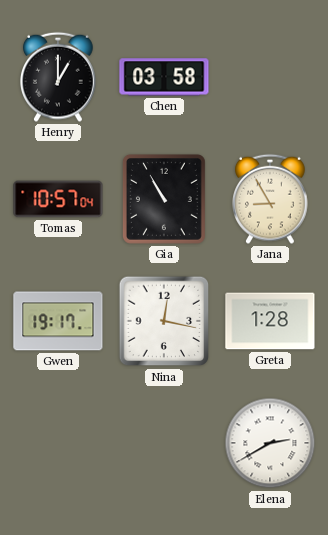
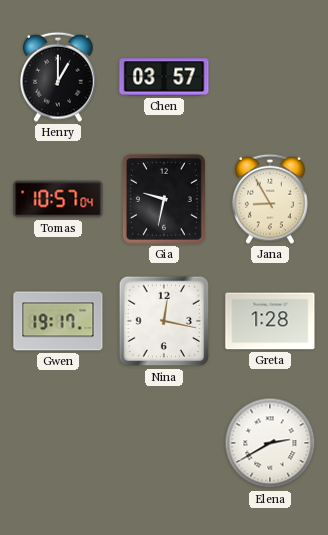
Chen: 03:58 -> 03:57 (164, 77)
Gia: 10:55 -> 9:32 (164, 199)
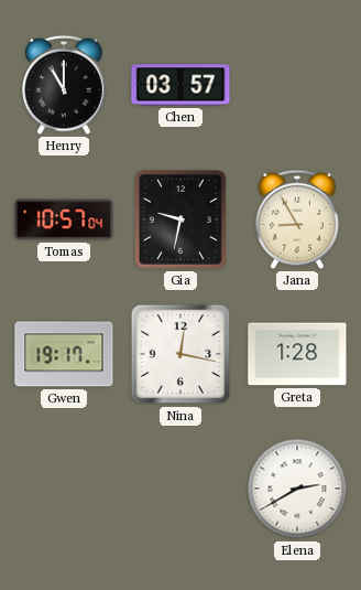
Henry: 1:00 -> 11:00 (65, 85)
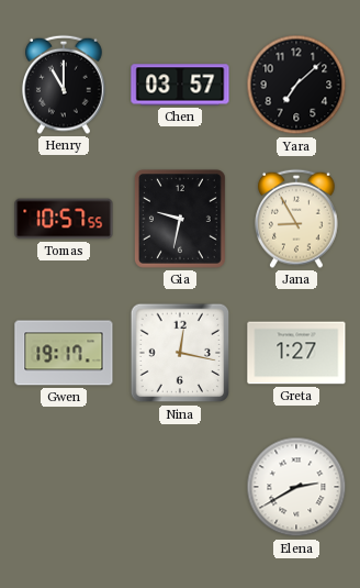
Yara: none -> 7:08 (296, 85)
Tomas: 10:57:04 -> 10:57:55 (64, 219)
Greta: 1:28 -> 1:27 (296, 353)
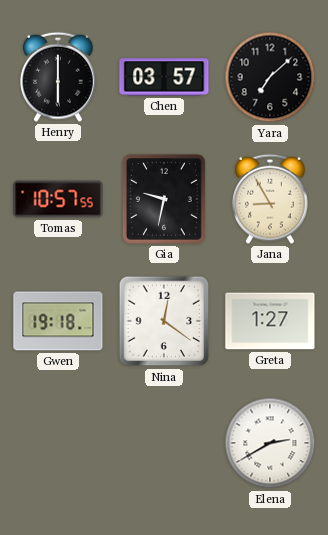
Henry: 11:00 -> 6:00 (59, 77)
Gwen: 19:17 -> 19:18 (58, 321)
Nina: 12:17 -> 12:21 (164, 321)
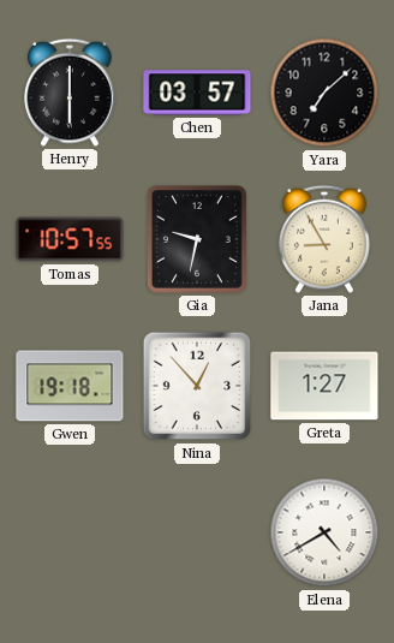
Nina: 12:21 -> 12:53 (197, 386)
Elena: 2:40 -> 4:40 (324, 532)
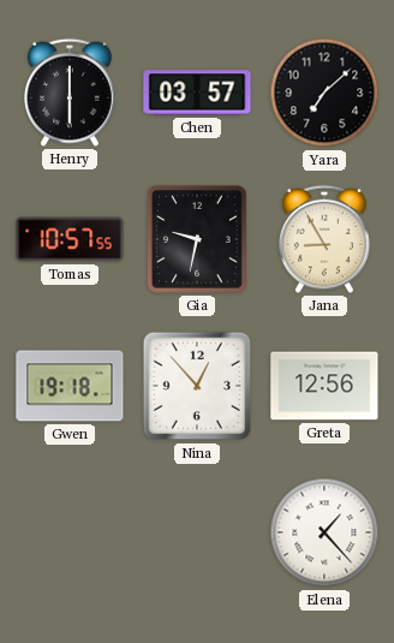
Greta: 1:27 -> 12:56 (324, 386)
Elena: 4:40 -> 1:23 (324, 532)
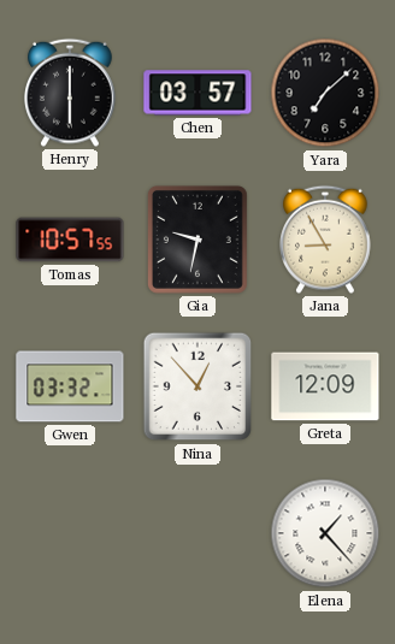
Gwen: 19:18 -> 03:32 (70, 386)
Greta: 12:56 -> 12:09 (325, 386)
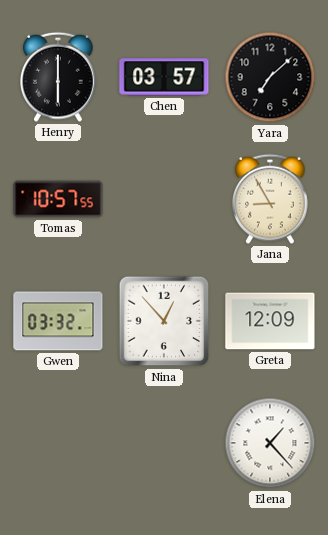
Gia: 9:32 -> none (197, 240)
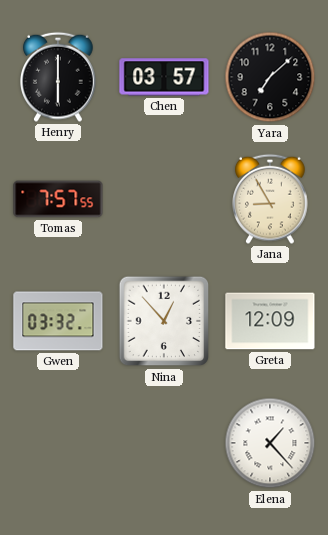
Tomas: 10:57 -> 7:57 (58, 199)
